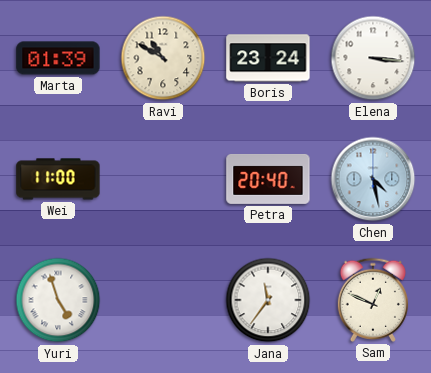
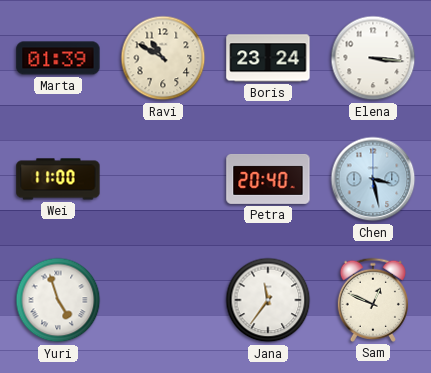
Chen: 4:28 -> 3:28 (373, 179)
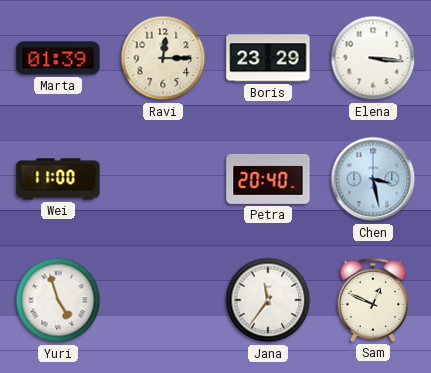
Ravi: 10:50 -> 12:15 (163, 58)
Boris: 23:24 -> 23:29 (268, 58)
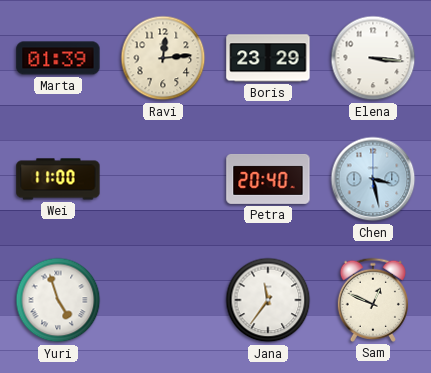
Ravi: 12:15 -> 12:14 (163, 58)
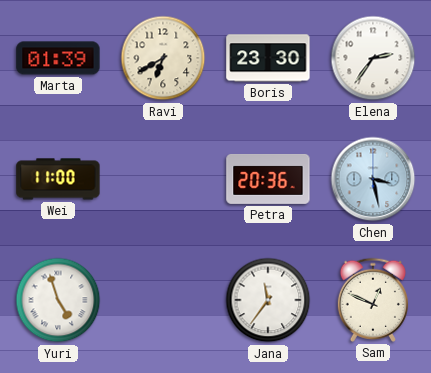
Ravi: 12:14 -> 6:40 (163, 58)
Boris: 23:29 -> 23:30 (268, 58)
Elena: 3:16 -> 2:36 (373, 58)
Petra: 20:40 -> 20:36 (268, 179)
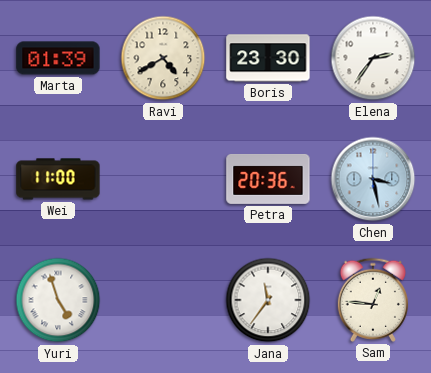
Ravi: 6:40 -> 4:40 (163, 58)
Sam: 12:49 -> 12:46 (372, 300)
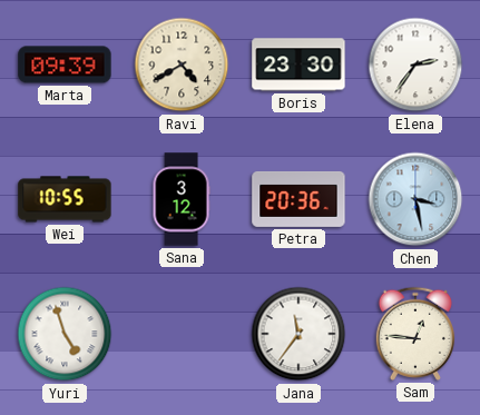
Marta: 01:39 -> 09:39 (65, 65)
Wei: 11:00 -> 10:55 (65, 199)
Sana: none -> 3:12 (182, 199)
